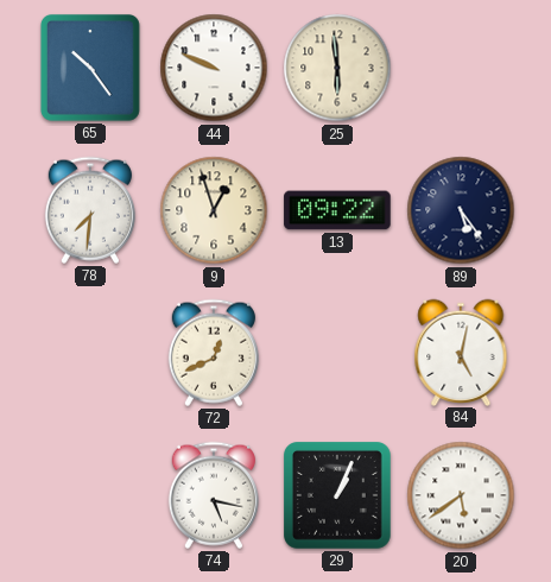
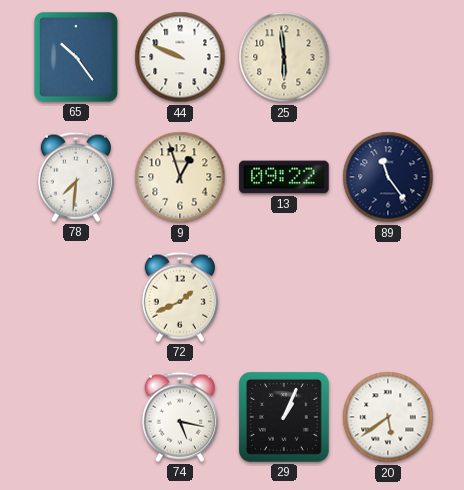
89: 5:24 -> 11:24 (388, 177)
72: 12:41 -> 1:41 (180, 297)
84: 5:02 -> none (461, 352)
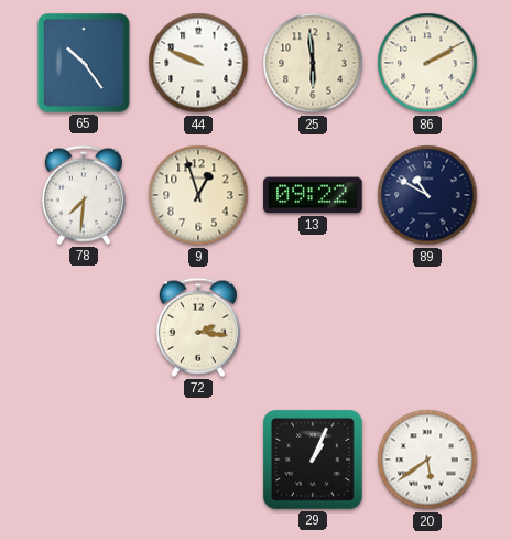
86: none -> 2:10 (427, 63)
89: 11:24 -> 10:50 (427, 195)
72: 1:41 -> 2:16 (198, 327)
74: 5:17 -> none (180, 417)
